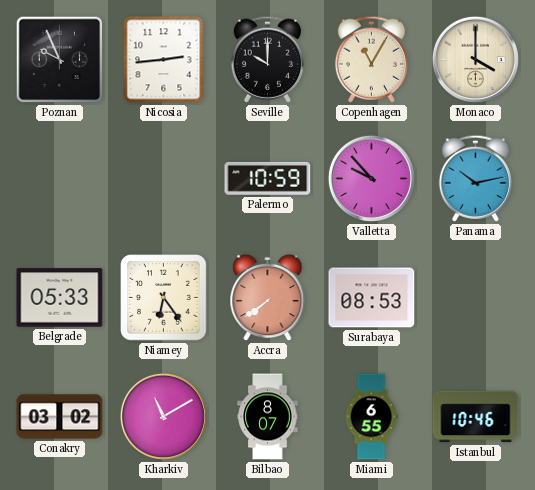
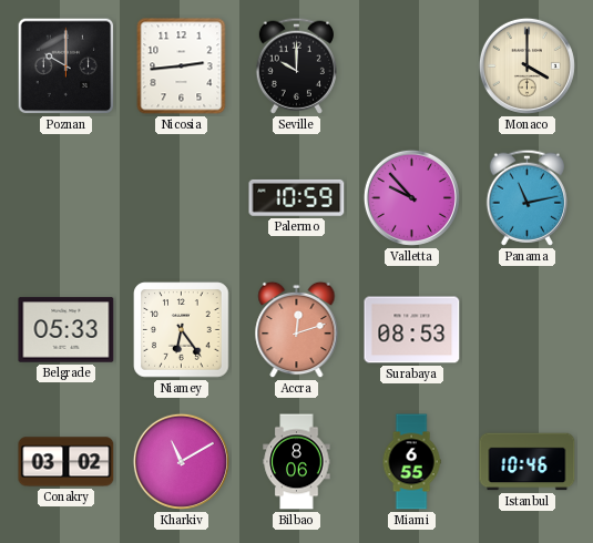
Poznan: 9:56 -> 10:00 (67, 66)
Copenhagen: 11:05 -> none (371, 59)
Panama: 10:13 -> 11:13 (526, 197)
Accra: 7:39 -> 12:12 (297, 330)
Bilbao: 8:07 -> 8:06 (297, 462)
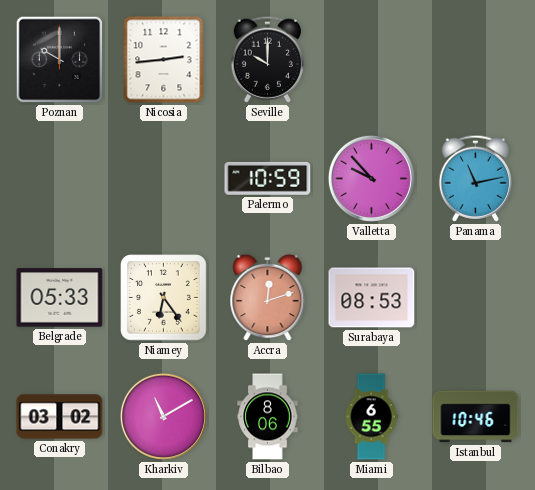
Monaco: 4:00 -> none (526, 65)
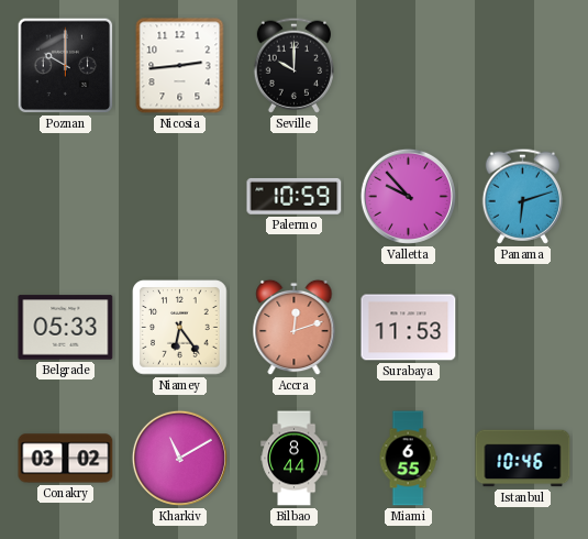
Panama: 11:13 -> 6:12 (522, 196)
Surabaya: 08:53 -> 11:53 (409, 328)
Bilbao: 8:06 -> 8:44 (295, 459)
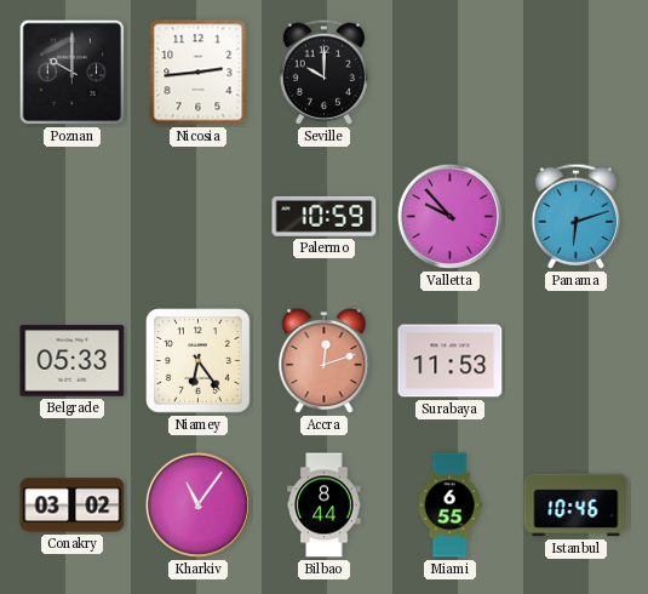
Kharkiv: 11:10 -> 11:06 (197, 504)
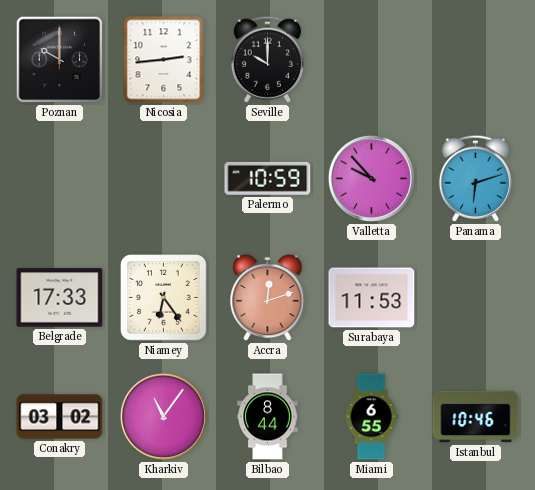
Belgrade: 05:33 -> 17:33 (60, 298)
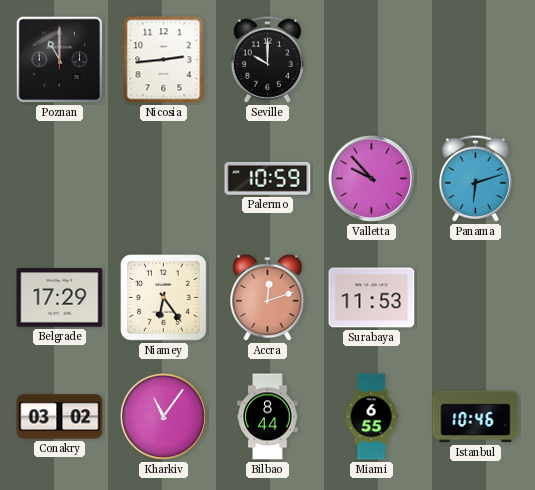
Poznan: 10:00 -> 11:00 (60, 60)
Belgrade: 17:33 -> 17:29 (60, 298)
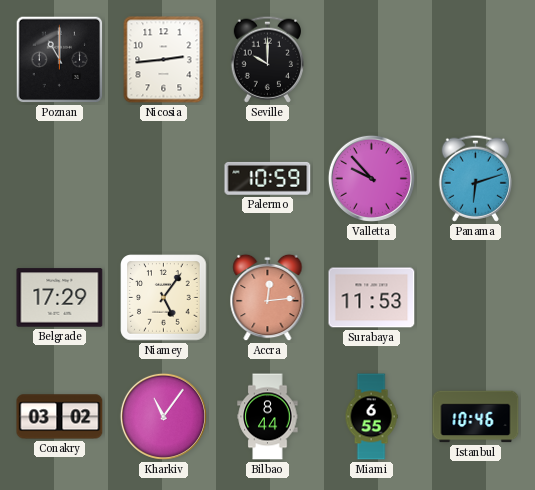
Niamey: 6:24 -> 5:06 (164, 298)
Accra: 12:12 -> 12:14 (268, 298)
